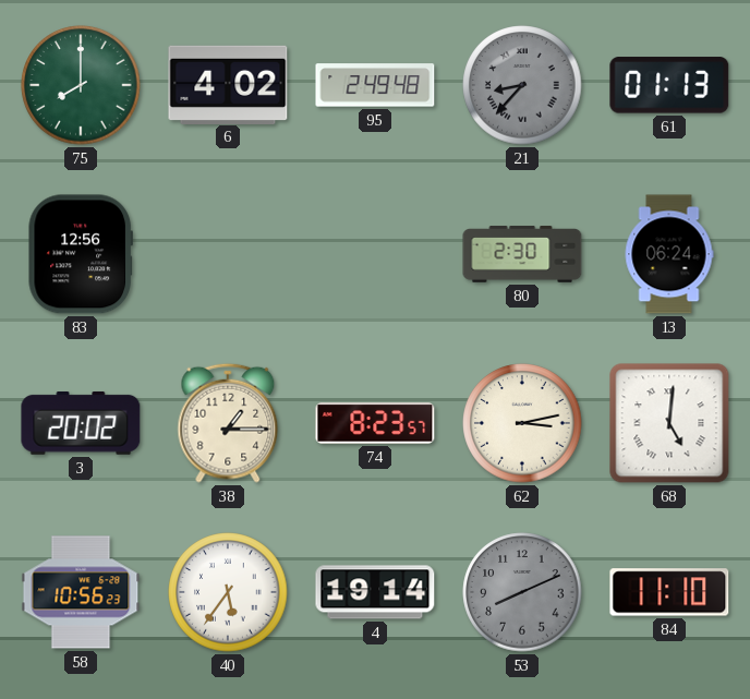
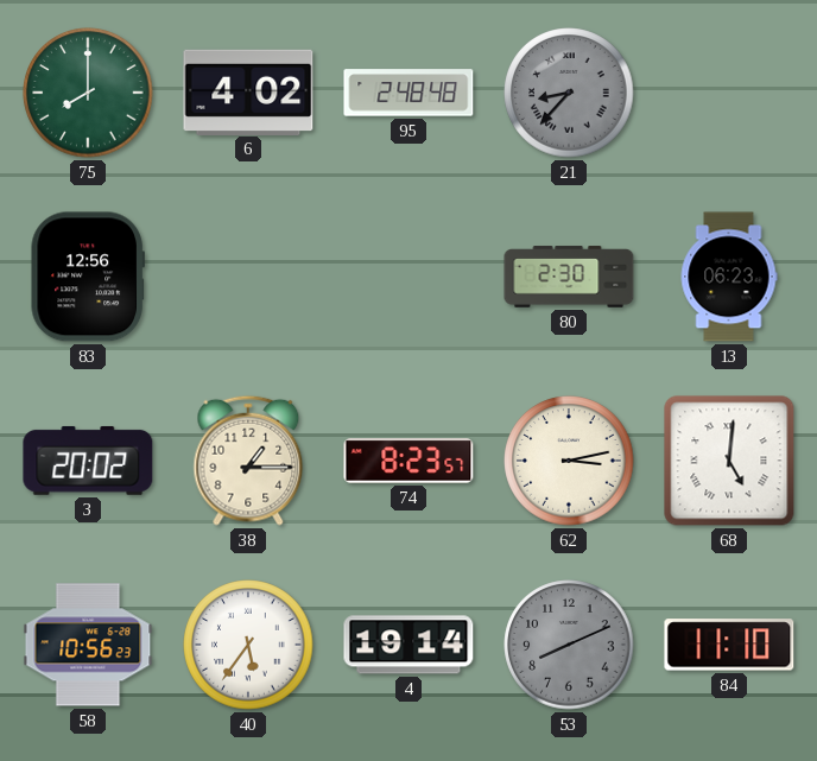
95: 2:49 -> 2:48 (408, 93)
61: 01:13 -> none (669, 85)
13: 06:24 -> 06:23 (729, 277)
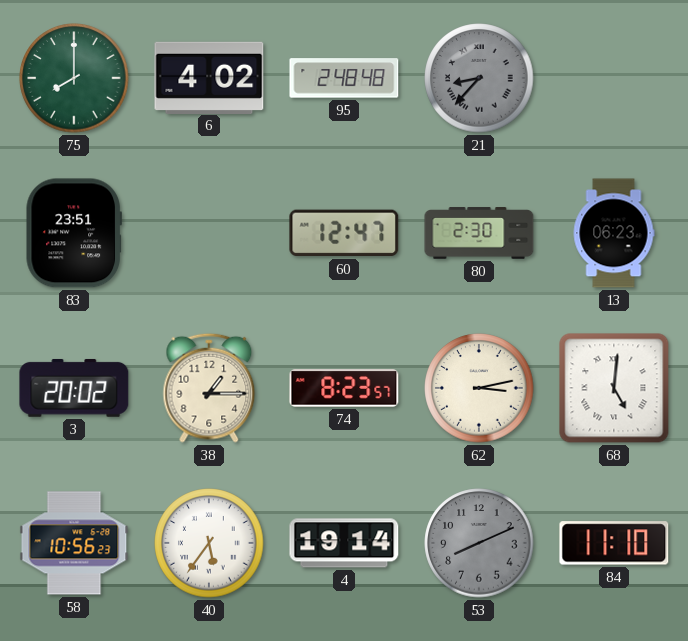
83: 12:56 -> 23:51 (74, 233)
60: none -> 12:47 (344, 233)
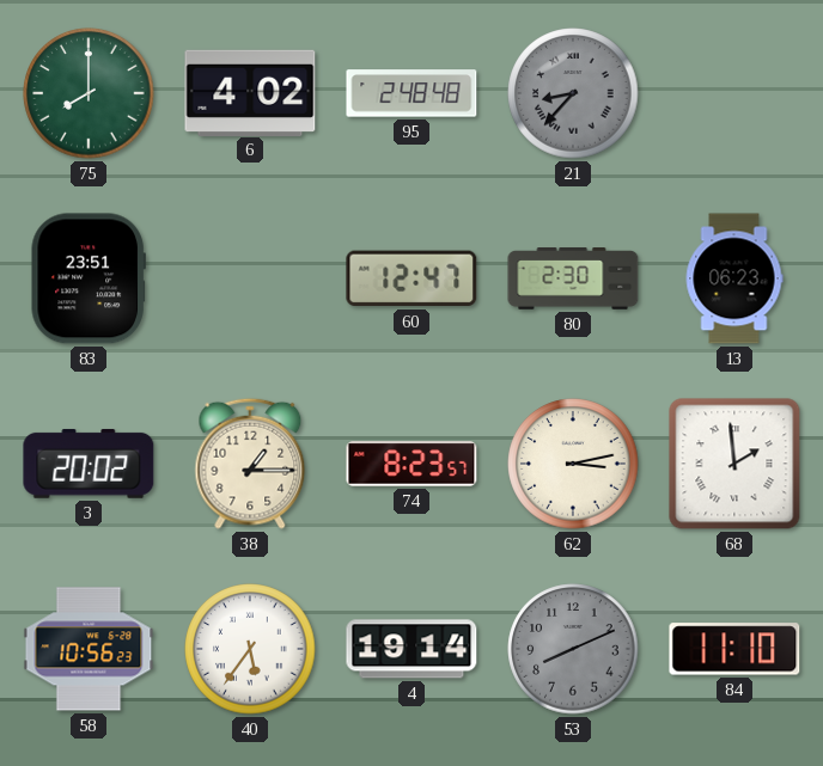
68: 5:01 -> 1:59 (734, 464)
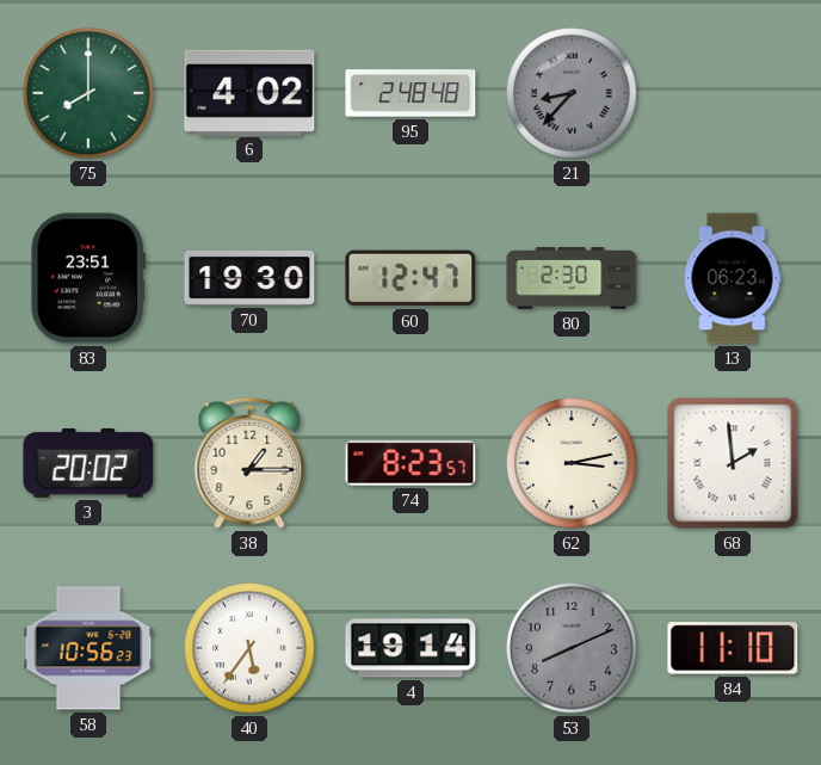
70: none -> 19:30 (249, 278)
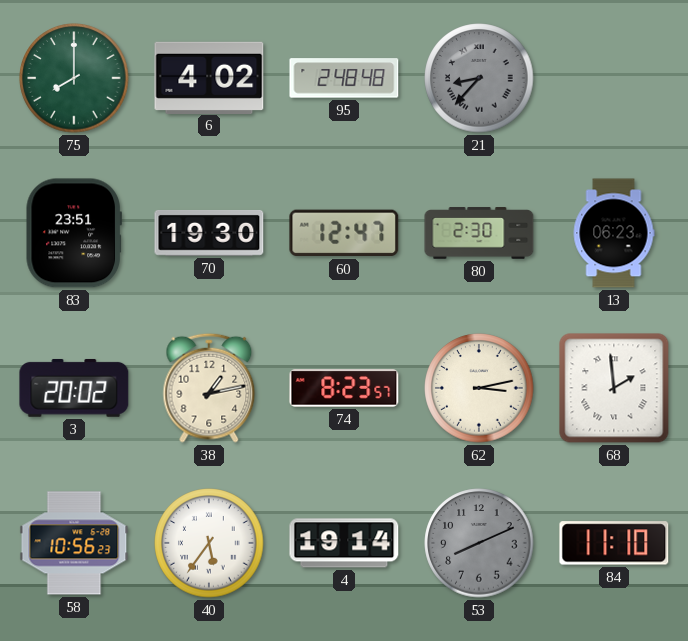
38: 1:15 -> 1:13 (209, 388)
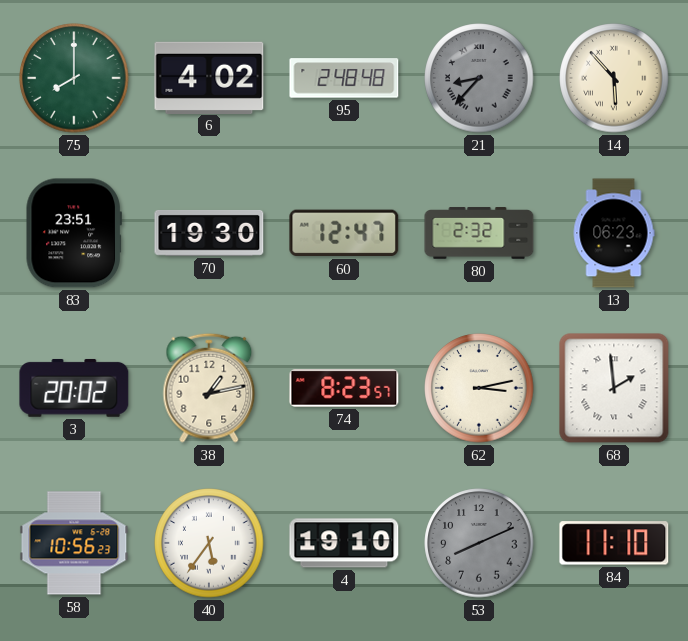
14: none -> 5:53 (614, 78)
80: 2:30 -> 2:32 (479, 233)
4: 19:14 -> 19:10 (344, 543)
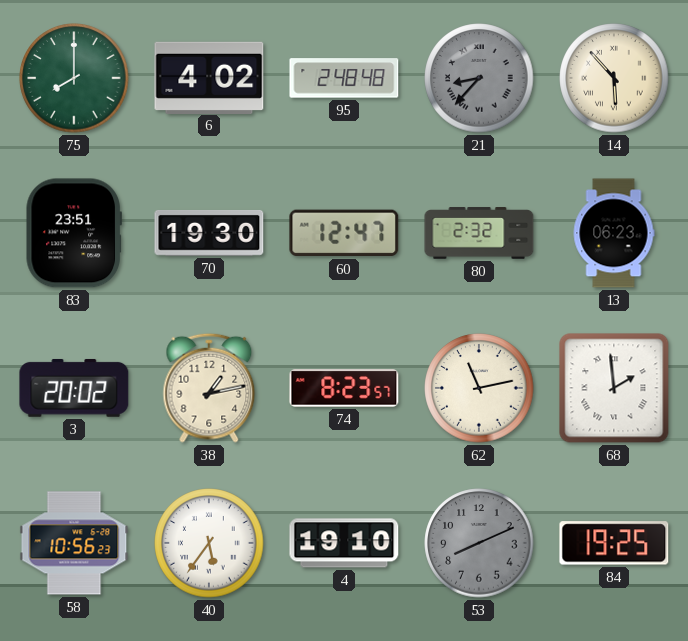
62: 3:13 -> 11:13 (479, 388)
84: 11:10 -> 19:25 (614, 543)
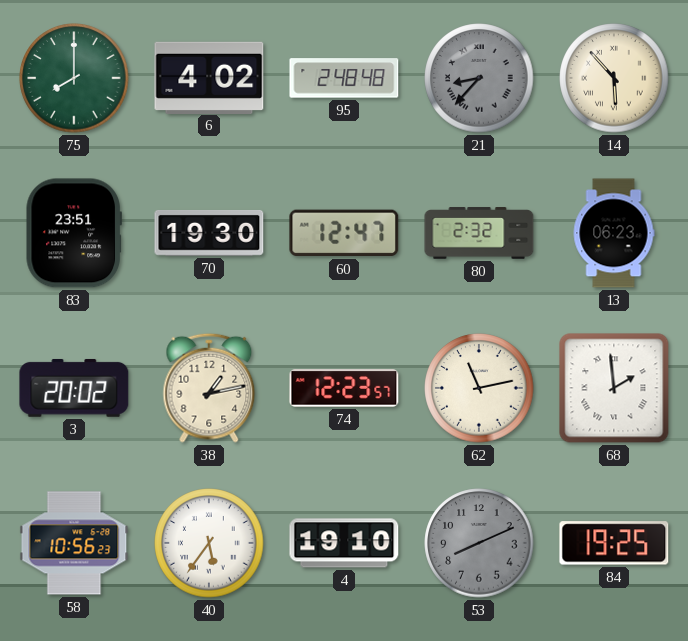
74: 8:23 -> 12:23 (344, 388)
